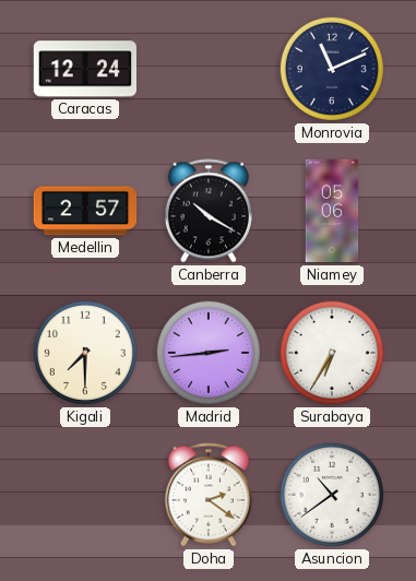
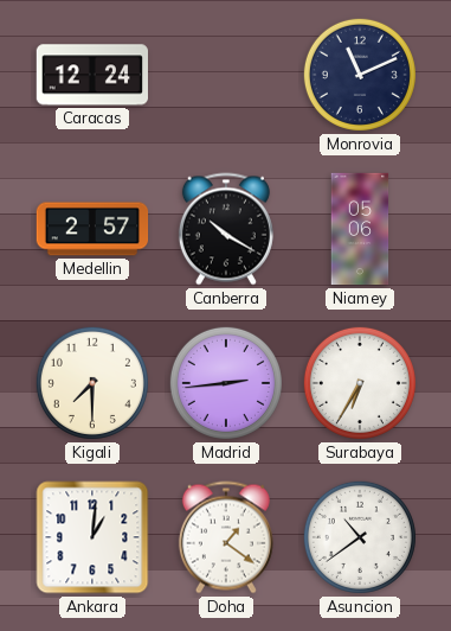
Ankara: none -> 1:01 (92, 537)
Doha: 2:21 -> 1:21 (226, 537)
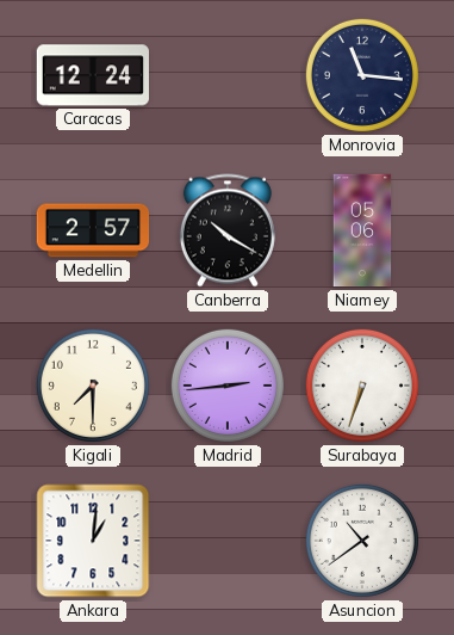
Monrovia: 11:11 -> 11:16 (362, 75)
Surabaya: 6:35 -> 6:33 (362, 386)
Doha: 1:21 -> none (226, 537)
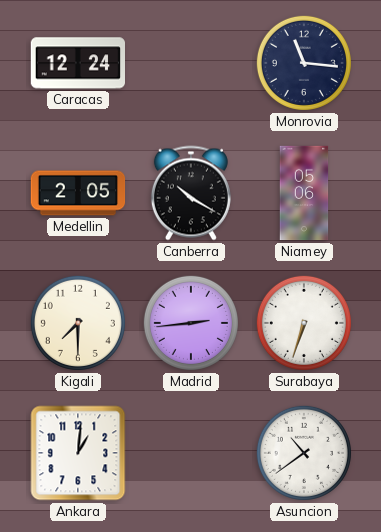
Medellin: 2:57 -> 2:05 (78, 193)
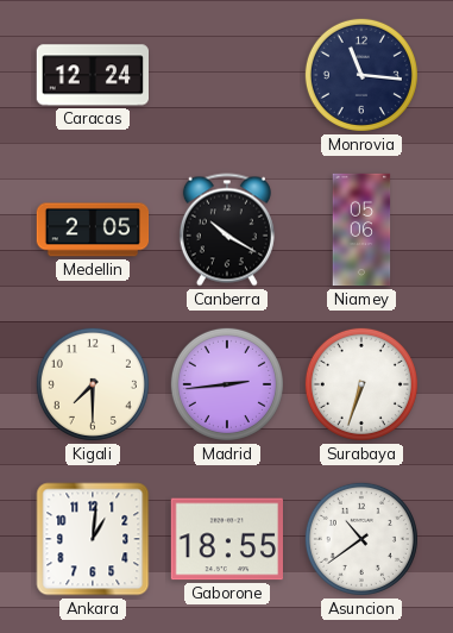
Gaborone: none -> 18:55 (226, 539)
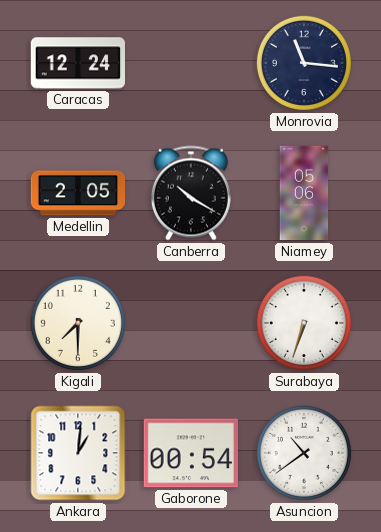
Madrid: 2:44 -> none (227, 384)
Gaborone: 18:55 -> 00:54 (190, 453)
